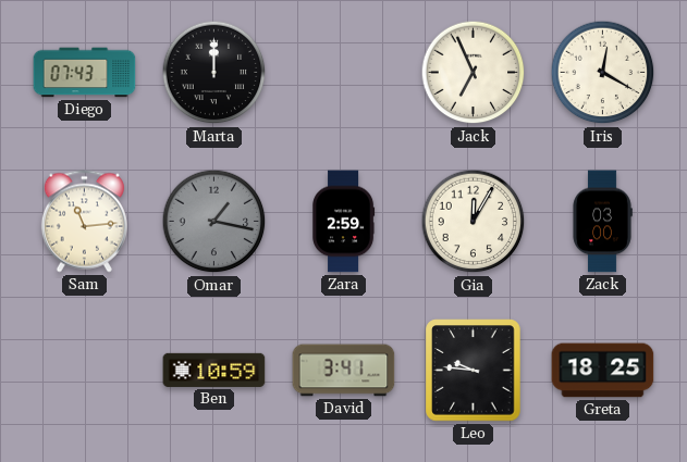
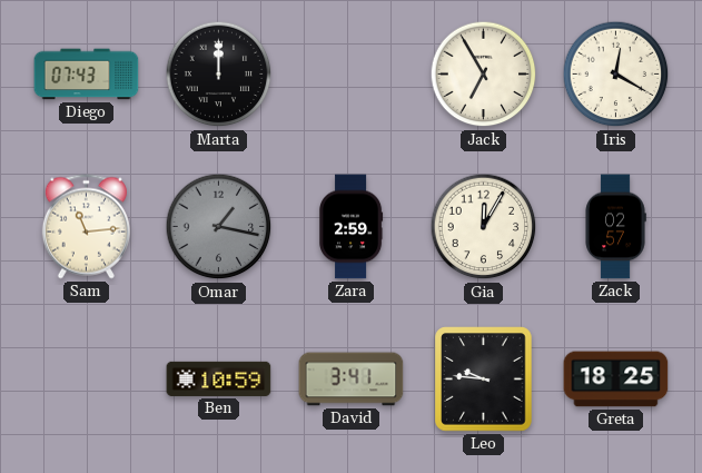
Jack: 6:56 -> 6:55 (484, 75)
Zack: 03:00 -> 02:57 (615, 227)
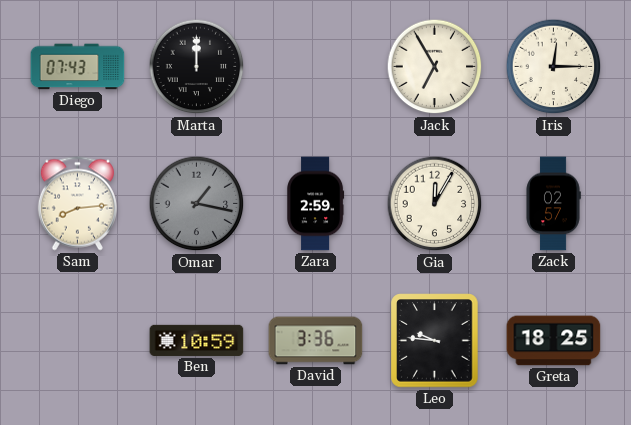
Iris: 12:20 -> 12:15 (554, 67)
Sam: 11:14 -> 8:14 (77, 204)
David: 3:41 -> 3:36 (316, 341)
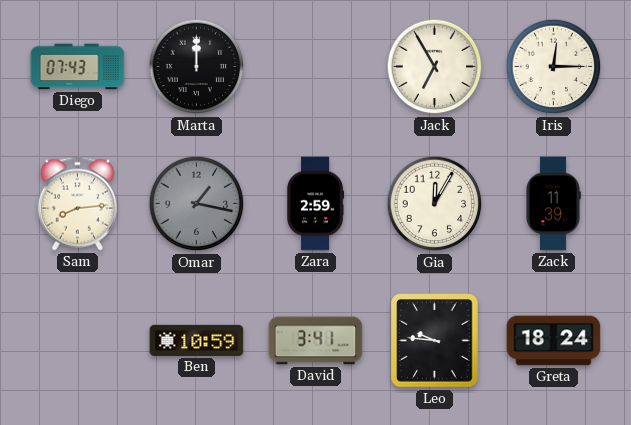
Zack: 02:57 -> 11:39 (553, 204)
David: 3:36 -> 3:41 (316, 341)
Greta: 18:25 -> 18:24 (554, 341)
